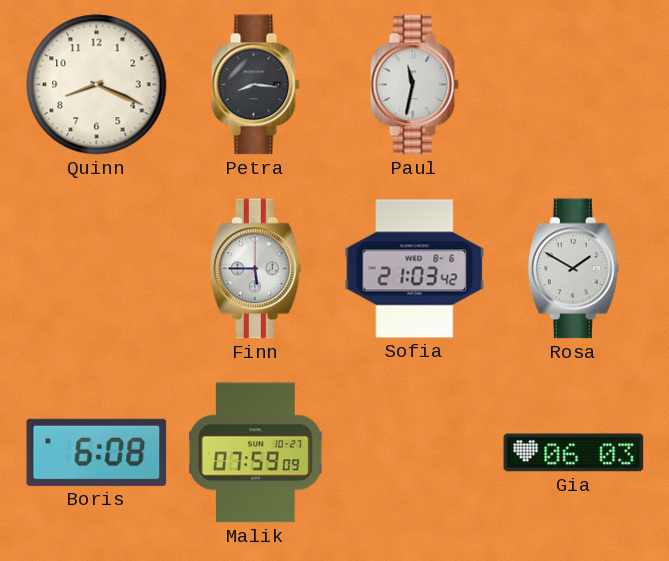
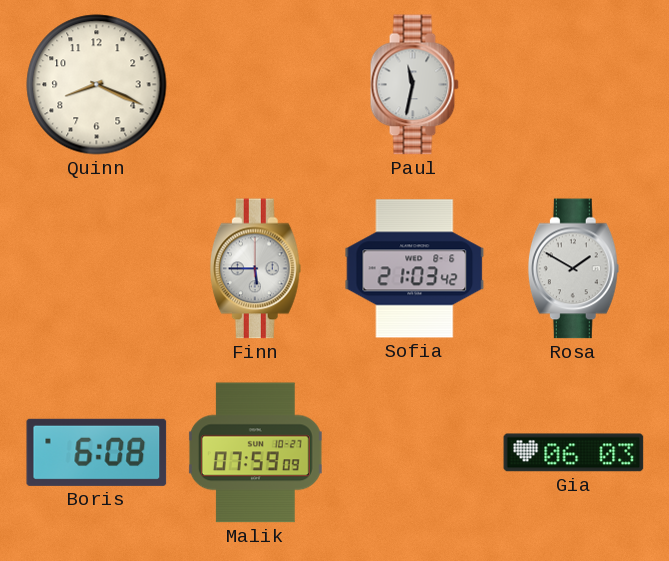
Petra: 8:16 -> none (255, 85)
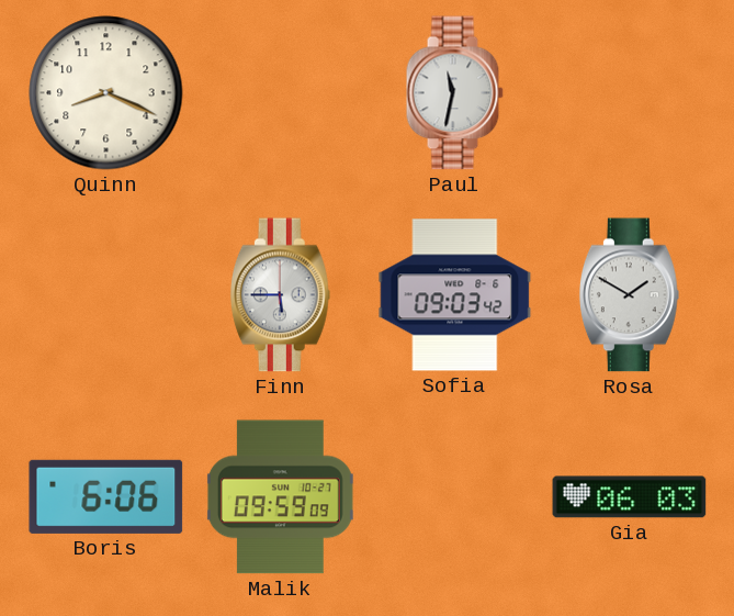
Sofia: 21:03 -> 09:03 (455, 295)
Boris: 6:08 -> 6:06 (106, 496)
Malik: 07:59 -> 09:59 (280, 497)
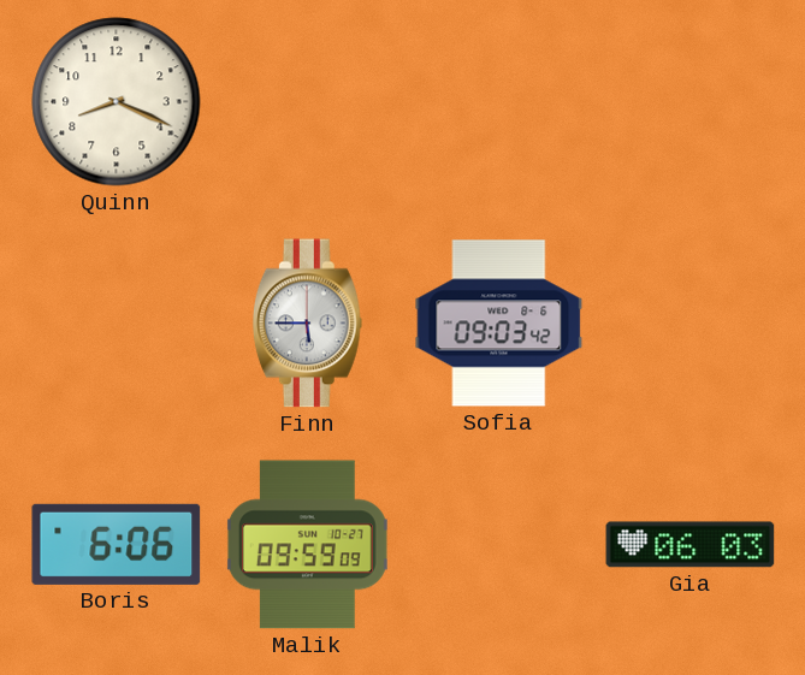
Paul: 11:32 -> none (454, 93)
Rosa: 1:50 -> none (629, 295)
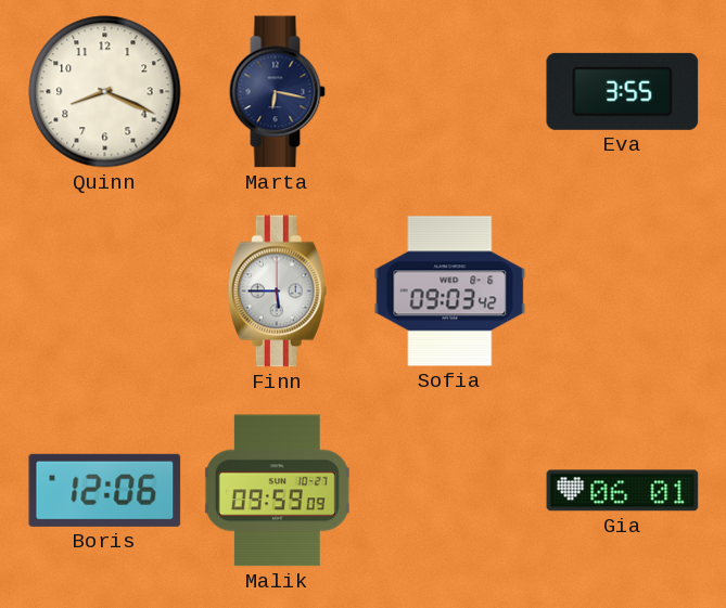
Marta: none -> 6:17 (277, 92)
Eva: none -> 3:55 (623, 91)
Boris: 6:06 -> 12:06 (105, 490)
Gia: 06:03 -> 06:01 (623, 491)
